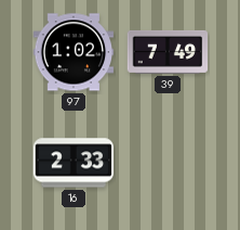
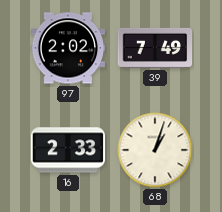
97: 1:02 -> 2:02 (68, 48)
68: none -> 1:03 (155, 150)
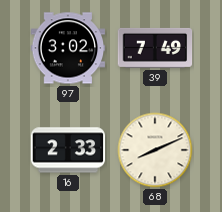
97: 2:02 -> 3:02 (68, 48)
68: 1:03 -> 8:11 (155, 150)
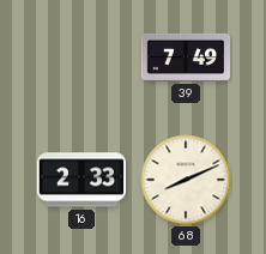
97: 3:02 -> none (68, 48)
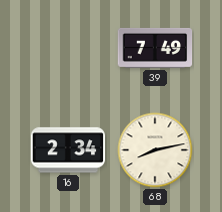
16: 2:33 -> 2:34 (68, 150)
68: 8:11 -> 8:13 (155, 150)
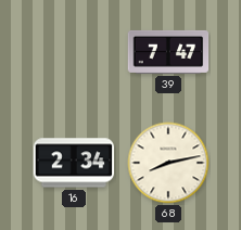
39: 7:49 -> 7:47 (168, 52)
